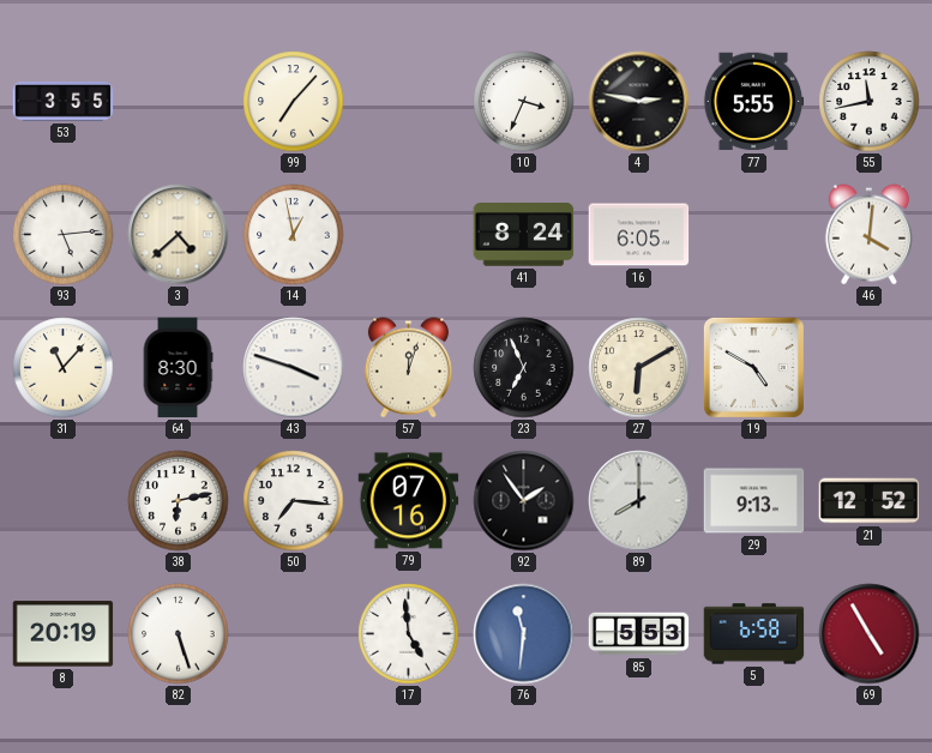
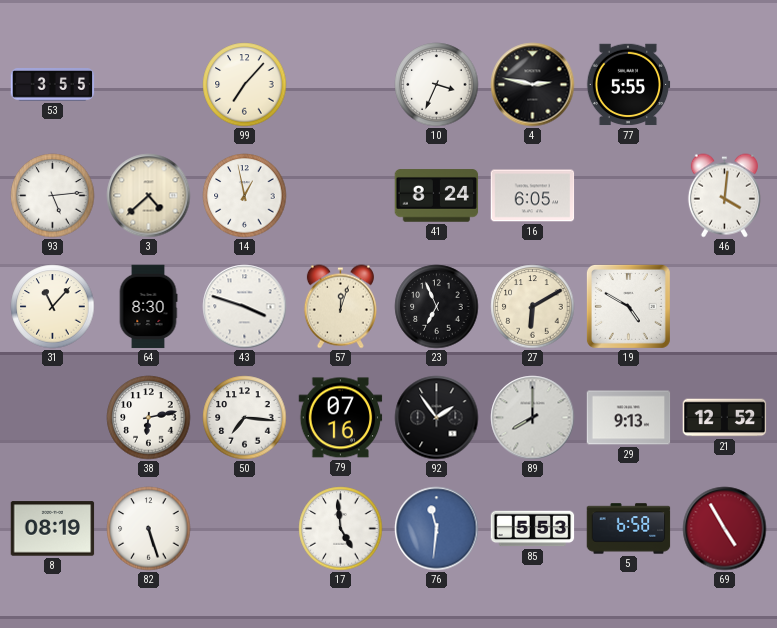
55: 11:43 -> none (870, 102)
8: 20:19 -> 08:19 (53, 529)
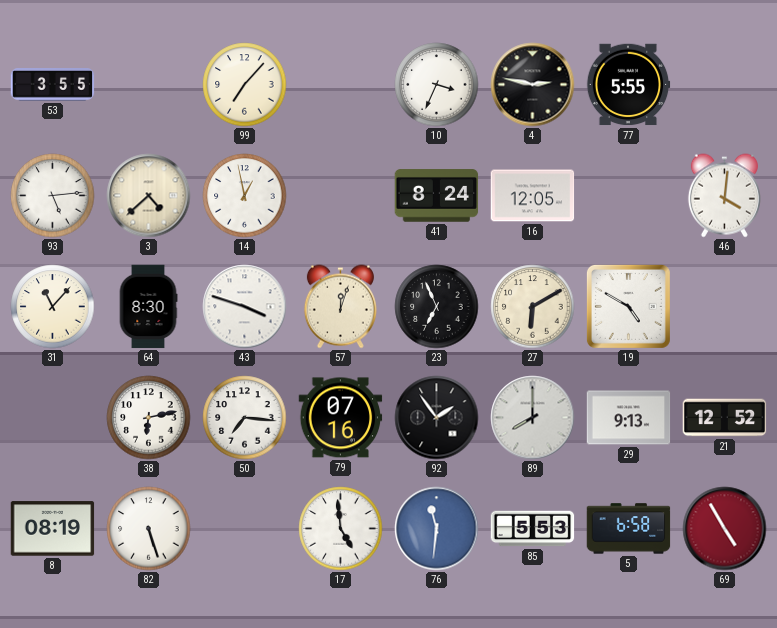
16: 6:05 -> 12:05 (533, 196)
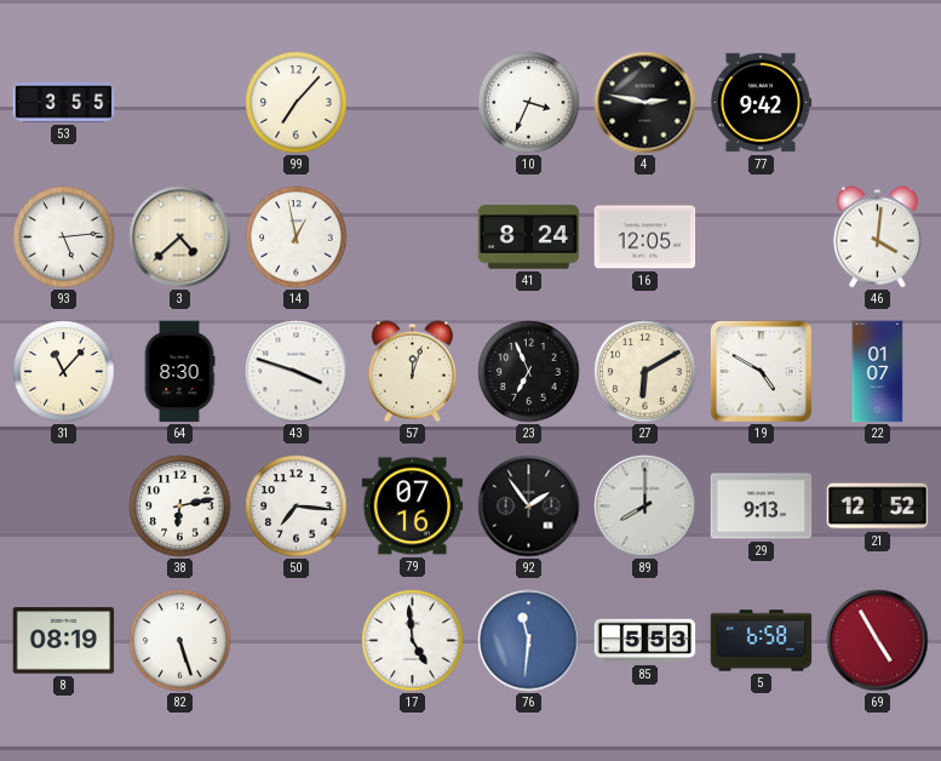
77: 5:55 -> 9:42 (761, 103)
22: none -> 01:07 (878, 372)
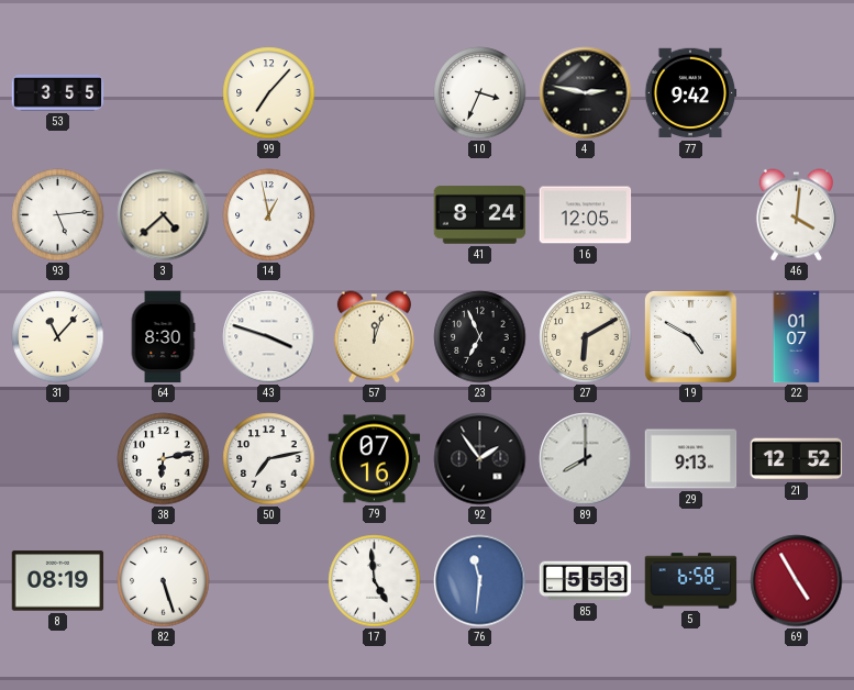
50: 7:16 -> 7:13 (269, 459)
